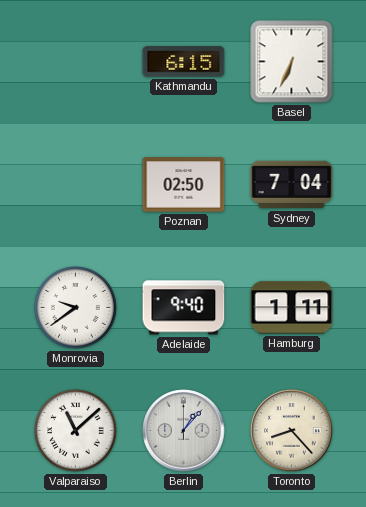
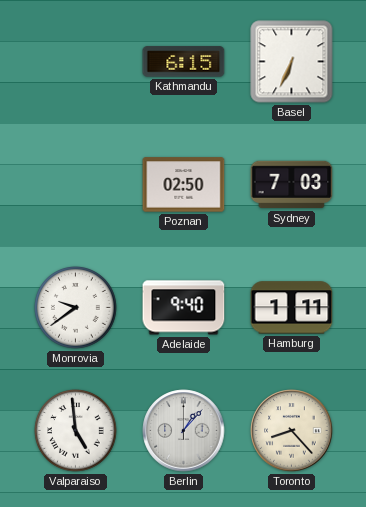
Sydney: 7:04 -> 7:03 (292, 185)
Valparaiso: 11:08 -> 4:59 (76, 431)
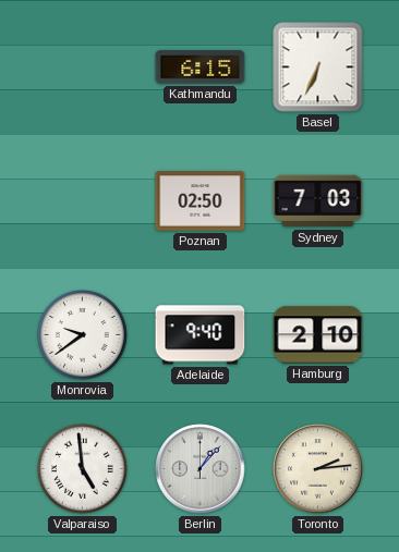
Hamburg: 1:11 -> 2:10 (318, 335)
Toronto: 8:23 -> 2:14 (318, 469)
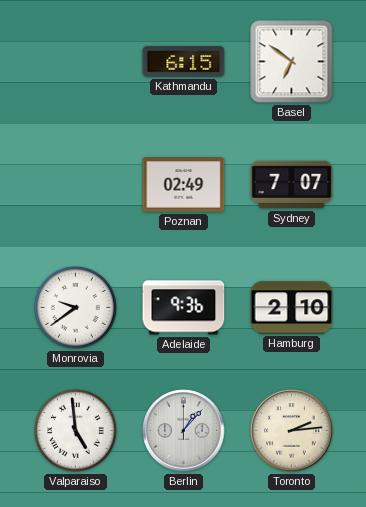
Basel: 6:34 -> 6:51 (292, 62)
Poznan: 02:50 -> 02:49 (184, 185)
Sydney: 7:03 -> 7:07 (292, 185)
Adelaide: 9:40 -> 9:36 (184, 308)
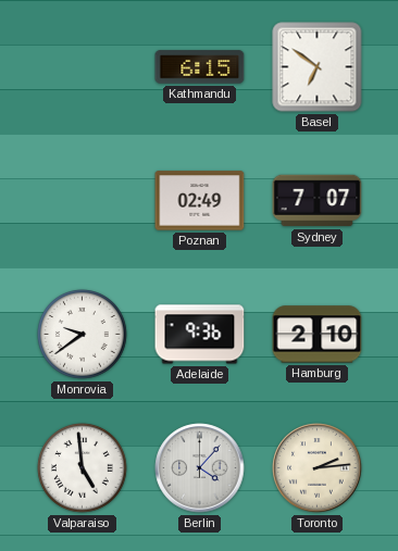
Berlin: 1:07 -> 4:07 (200, 468)
